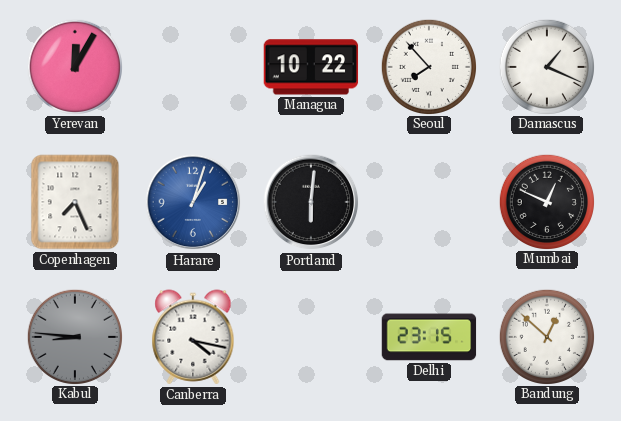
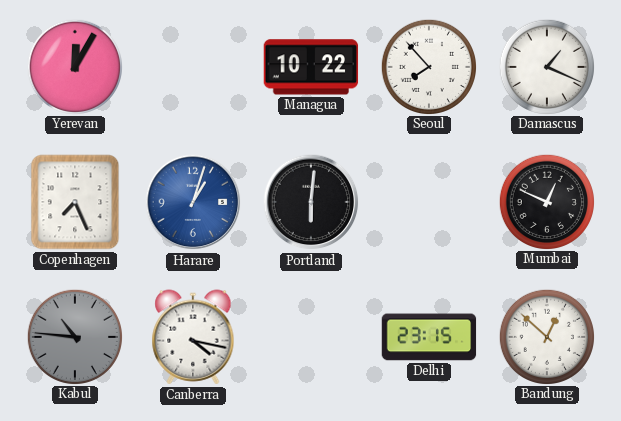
Kabul: 8:46 -> 10:46 (74, 336)
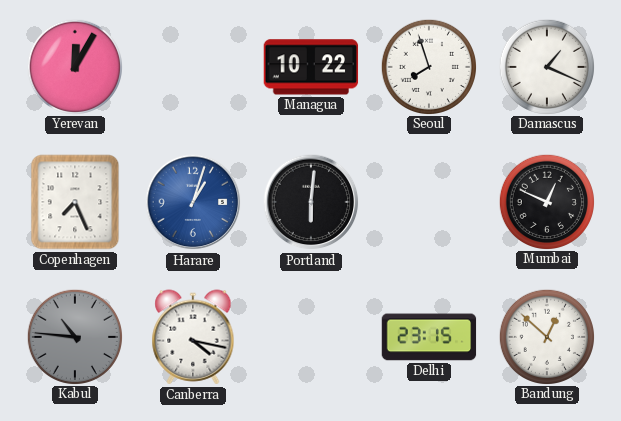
Seoul: 7:53 -> 7:57 (428, 66)
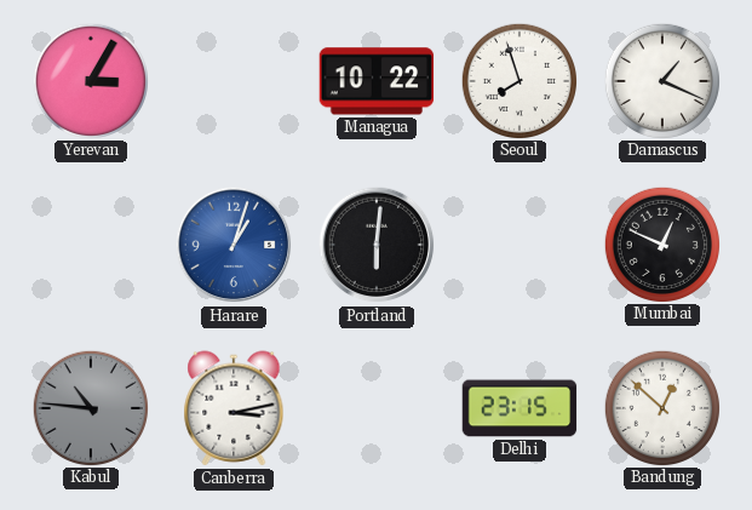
Yerevan: 12:05 -> 3:05 (90, 80)
Copenhagen: 7:26 -> none (75, 202)
Canberra: 4:17 -> 3:13 (234, 408)
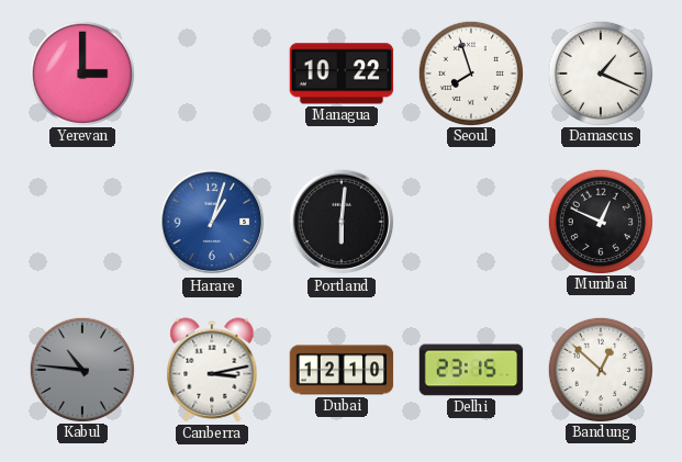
Yerevan: 3:05 -> 3:00 (81, 72)
Dubai: none -> 12:10 (342, 370)
